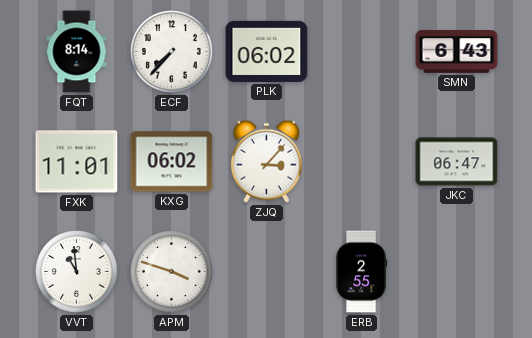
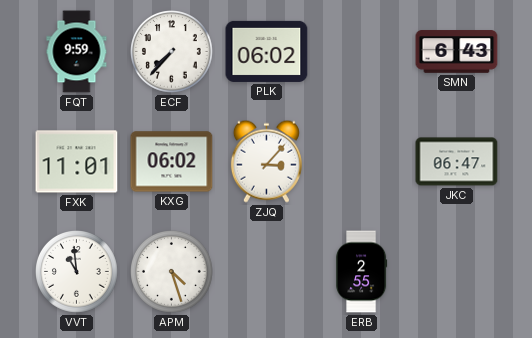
FQT: 8:14 -> 9:59 (77, 52)
APM: 3:48 -> 4:27 (172, 272)
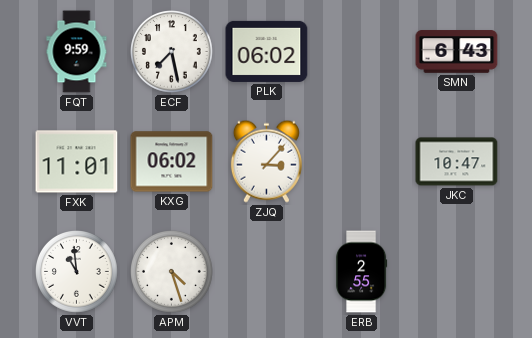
ECF: 7:37 -> 7:28 (172, 52)
JKC: 06:47 -> 10:47 (457, 162)
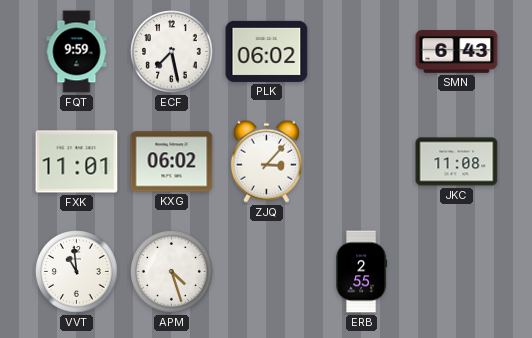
JKC: 10:47 -> 11:08 (457, 162)
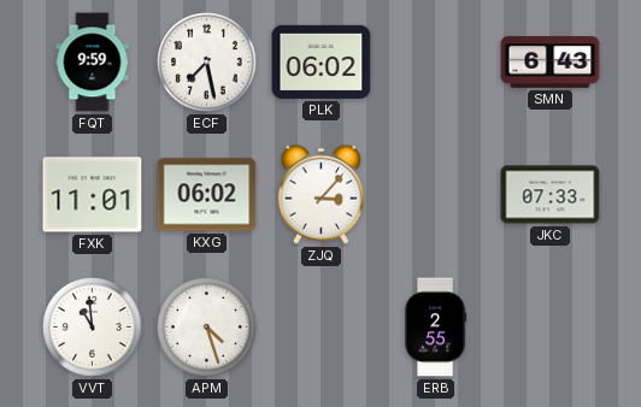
JKC: 11:08 -> 07:33 (551, 195)
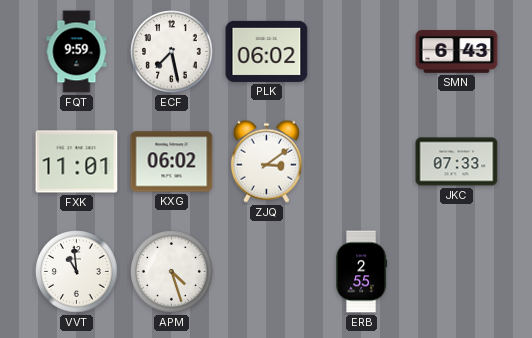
ZJQ: 3:07 -> 3:09 (266, 161)
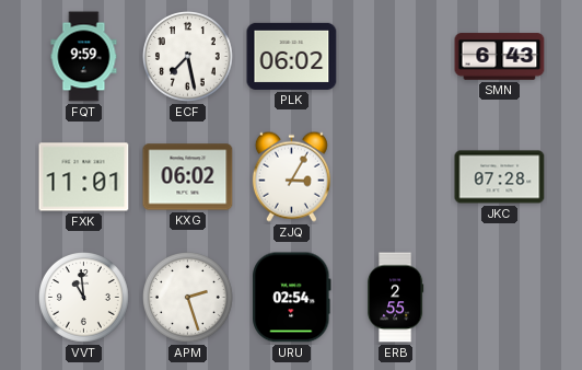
ZJQ: 3:09 -> 3:05 (291, 176)
JKC: 07:33 -> 07:28 (500, 177)
APM: 4:27 -> 2:27 (188, 298)
URU: none -> 02:54 (292, 298)
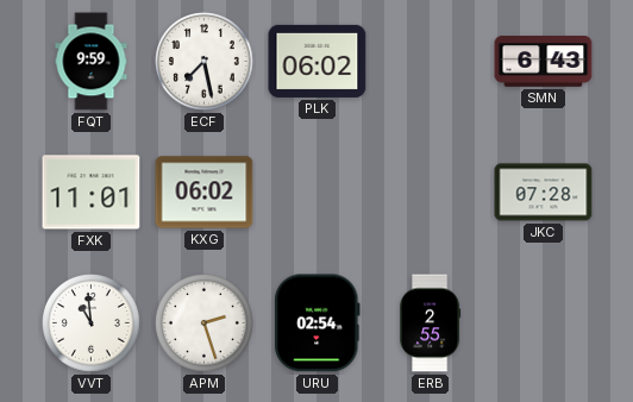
ZJQ: 3:05 -> none (291, 176)
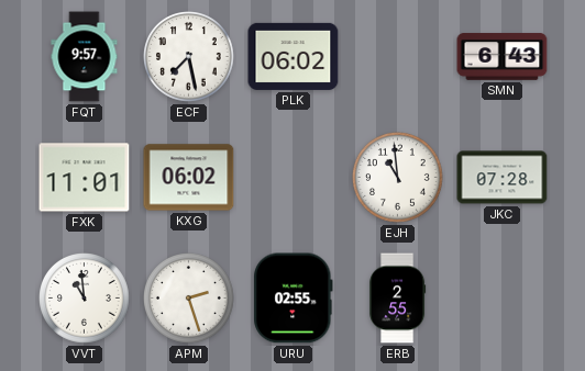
FQT: 9:59 -> 9:57 (85, 57)
EJH: none -> 10:59 (398, 178)
URU: 02:54 -> 02:55 (294, 299)
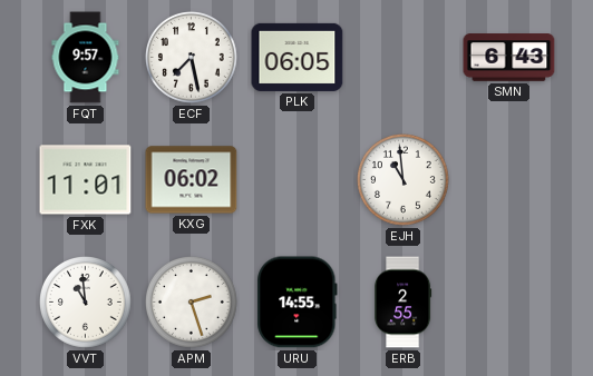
PLK: 06:02 -> 06:05 (298, 57)
JKC: 07:28 -> none (503, 178)
URU: 02:55 -> 14:55 (298, 303)
